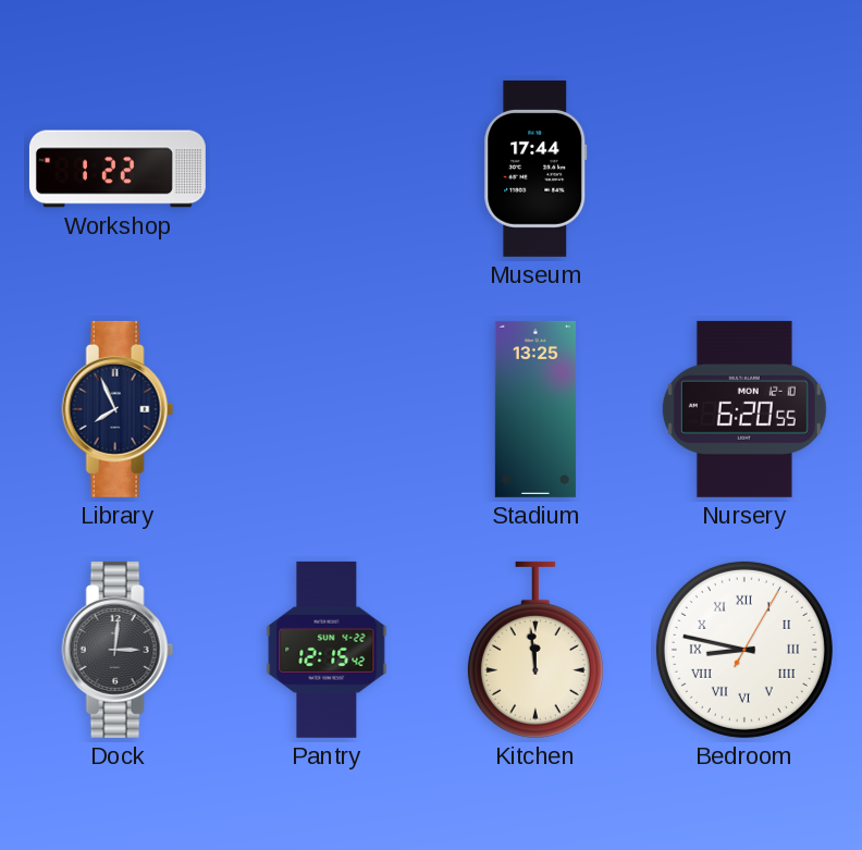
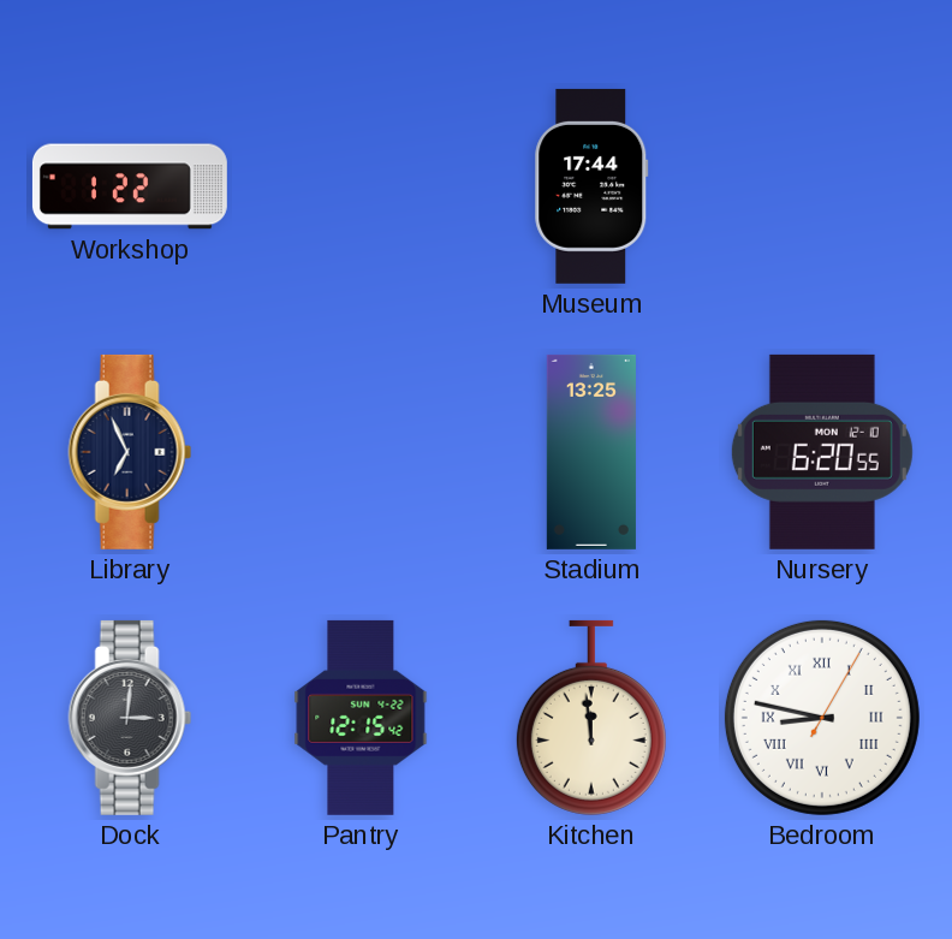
Library: 7:56 -> 6:56 (130, 452)
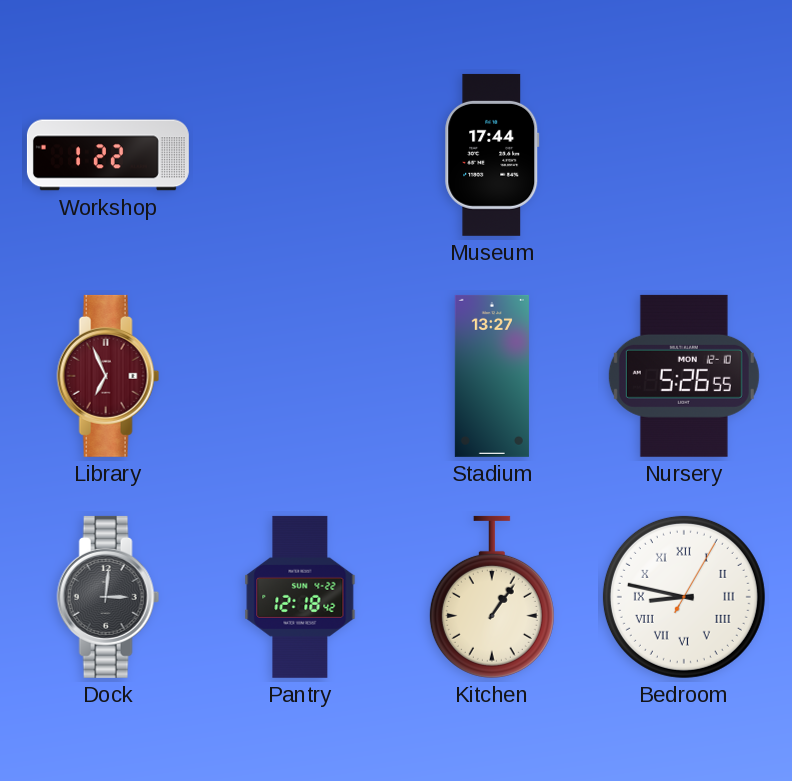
Library dial: navy -> burgundy (108, 376)
Stadium: 13:25 -> 13:27 (492, 376)
Nursery: 6:20 -> 5:26 (684, 376)
Pantry: 12:15 -> 12:18 (300, 597)
Kitchen: 11:59 -> 1:06 (492, 597)
